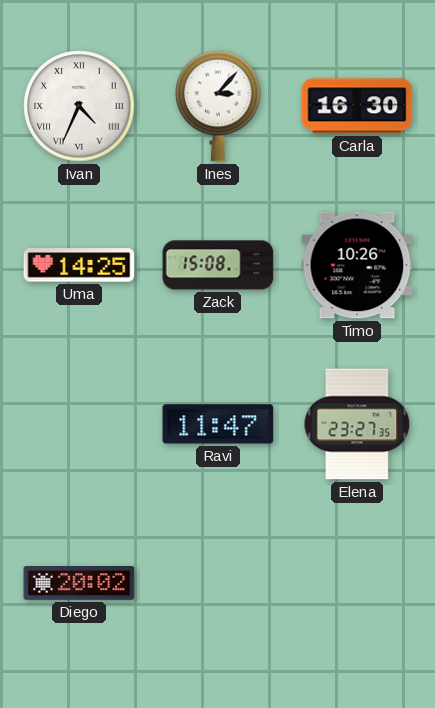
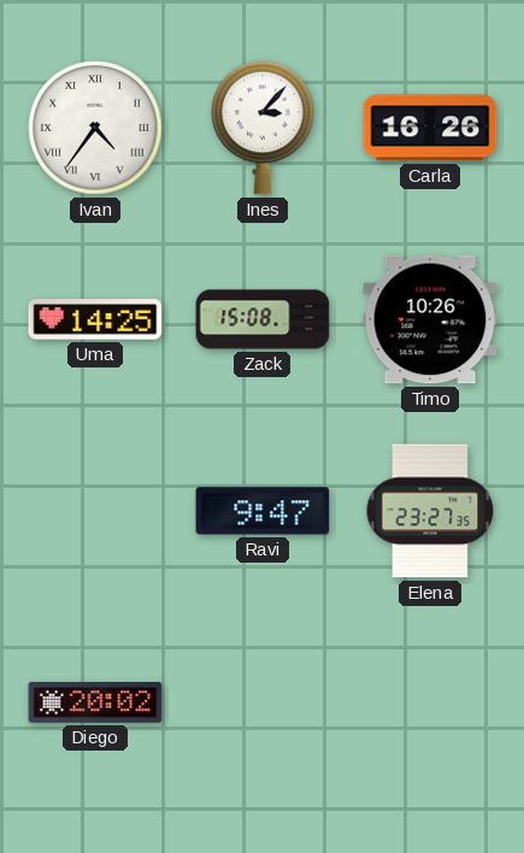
Ivan: 4:34 -> 4:36 (95, 128)
Carla: 16:30 -> 16:26 (430, 128)
Ravi: 11:47 -> 9:47 (263, 511)
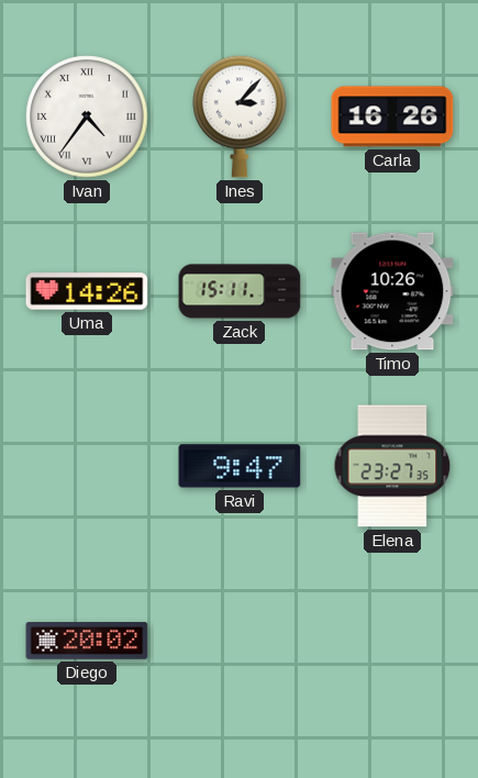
Uma: 14:25 -> 14:26 (87, 291)
Zack: 15:08 -> 15:11 (240, 291)
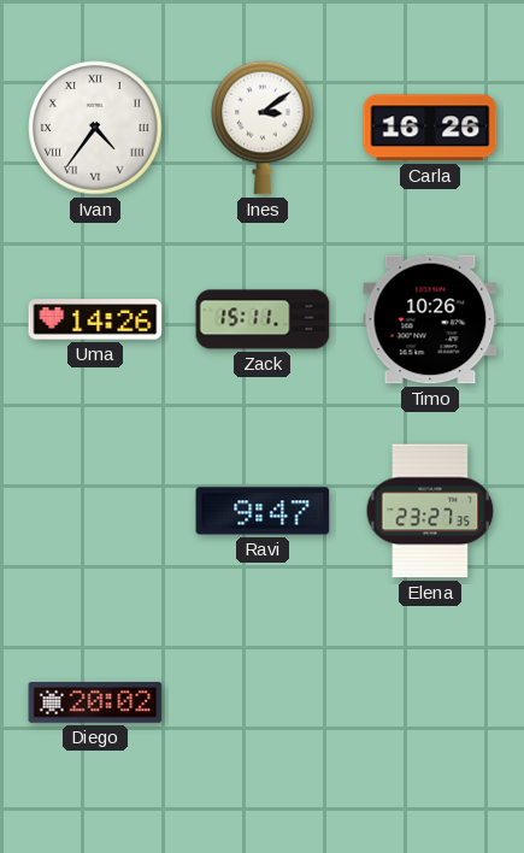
Ines: 3:07 -> 3:09 (263, 128)
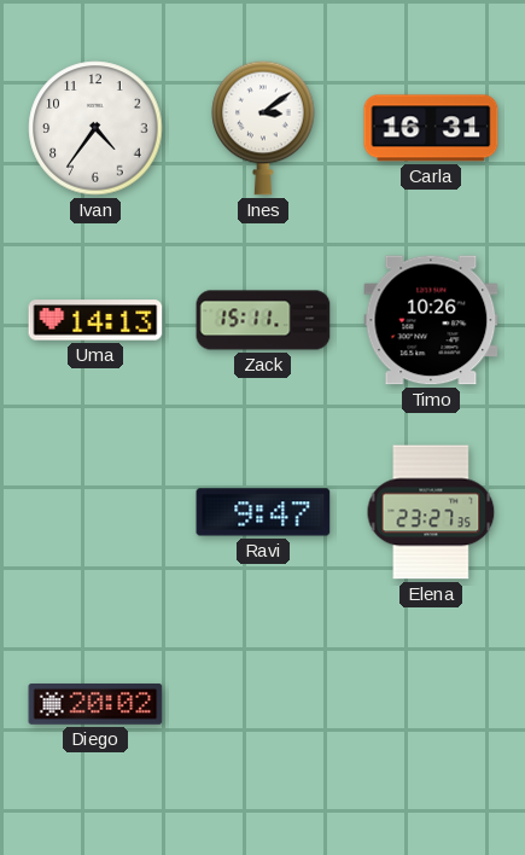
Ivan numerals: Roman -> Arabic (95, 128)
Carla: 16:26 -> 16:31 (431, 128)
Uma: 14:26 -> 14:13 (95, 320)
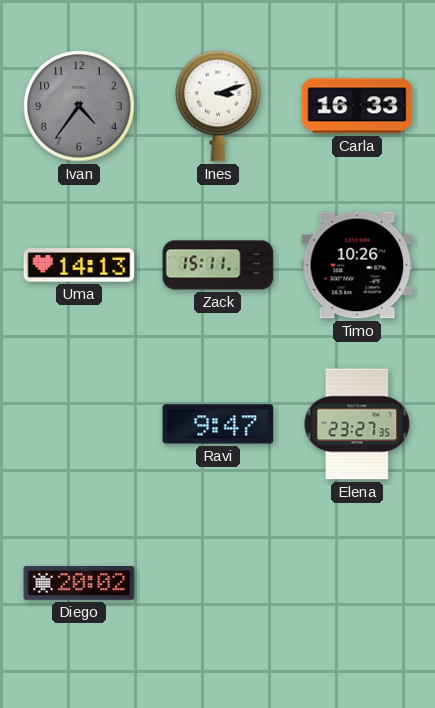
Ivan dial: white -> grey (79, 106)
Ines: 3:09 -> 3:12 (218, 106)
Carla: 16:31 -> 16:33 (357, 106)
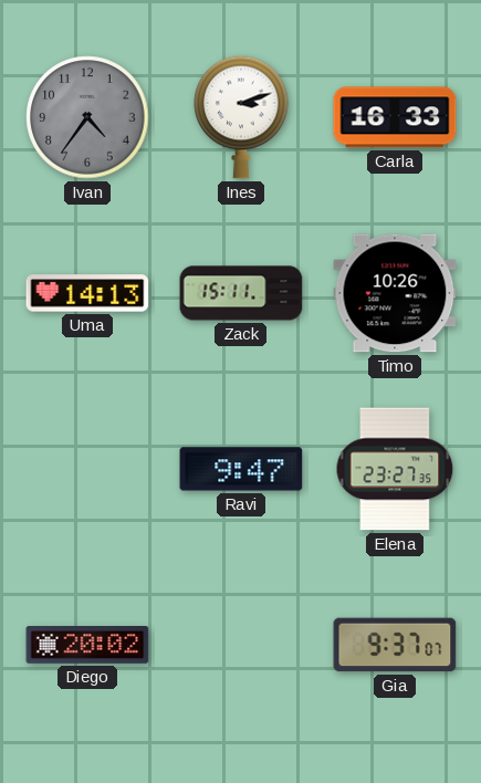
Gia: none -> 9:37 (395, 645)
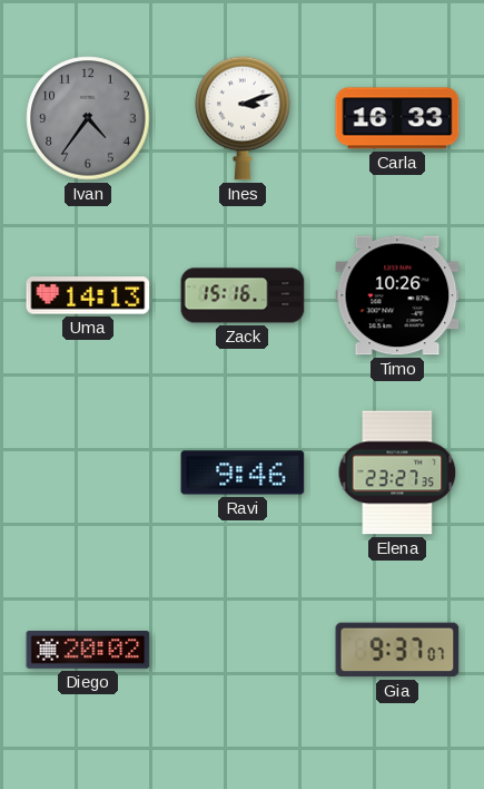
Zack: 15:11 -> 15:16 (243, 295)
Ravi: 9:47 -> 9:46 (243, 473)
